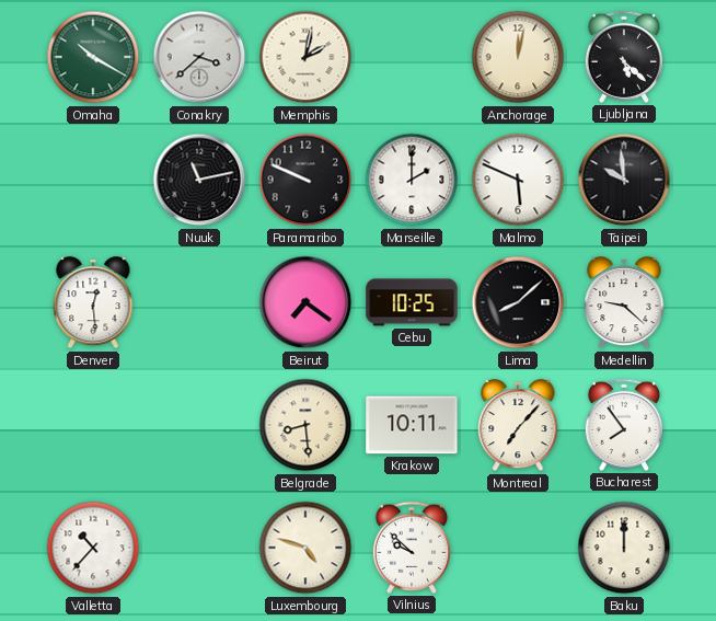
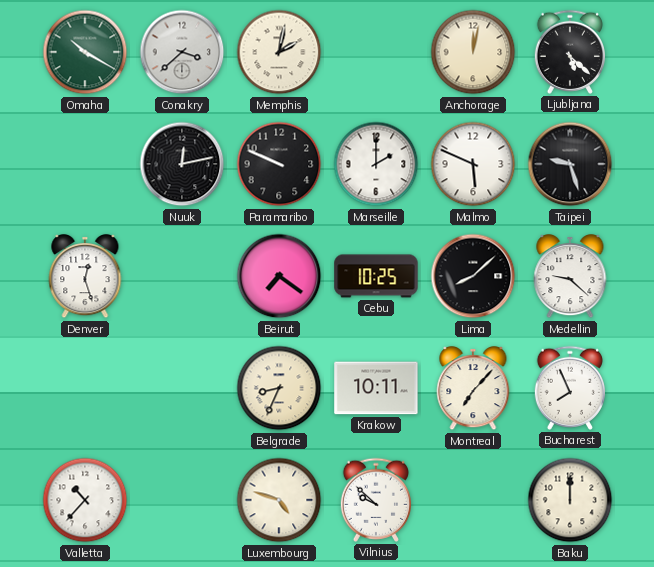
Nuuk: 11:13 -> 12:13 (182, 164)
Taipei: 9:59 -> 9:27 (570, 164)
Denver: 12:29 -> 12:27 (85, 276)
Belgrade: 8:29 -> 8:34 (279, 388)
Bucharest: 7:54 -> 7:56 (569, 388)
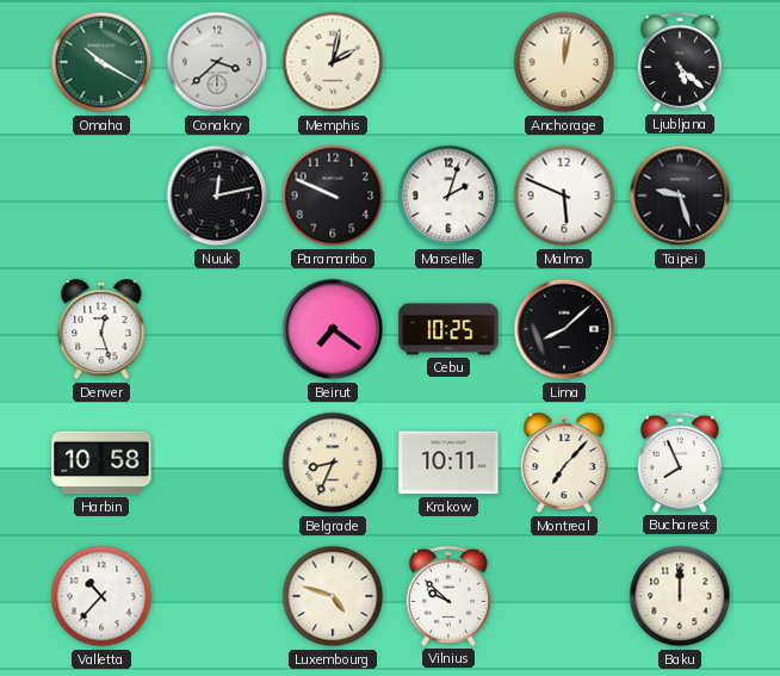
Marseille: 2:00 -> 2:03 (448, 196)
Medellin: 9:22 -> none (570, 276)
Harbin: none -> 10:58 (101, 463)
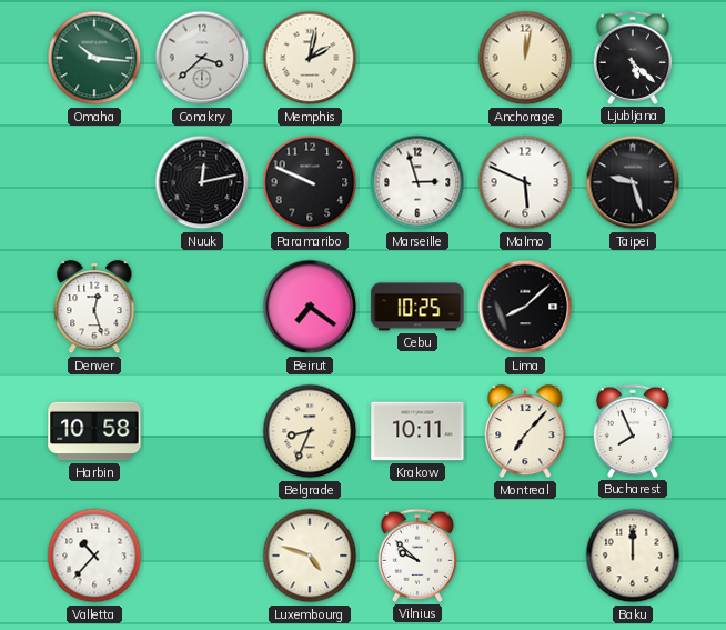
Omaha: 10:20 -> 10:16 (94, 58)
Marseille: 2:03 -> 2:57 (417, 182)
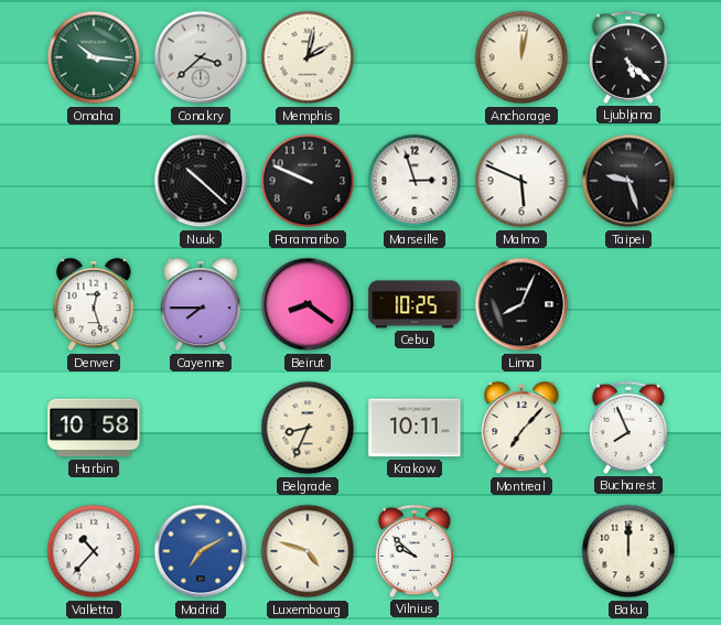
Nuuk: 12:13 -> 10:22 (201, 181)
Cayenne: none -> 7:45 (201, 304)
Beirut: 7:21 -> 8:21 (308, 304)
Lima: 8:08 -> 8:04 (521, 304)
Madrid: none -> 7:10 (201, 551)
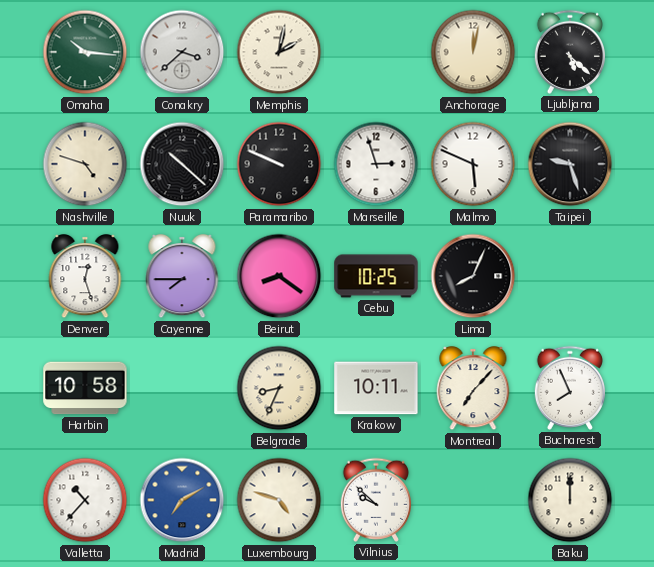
Nashville: none -> 4:48 (85, 164)
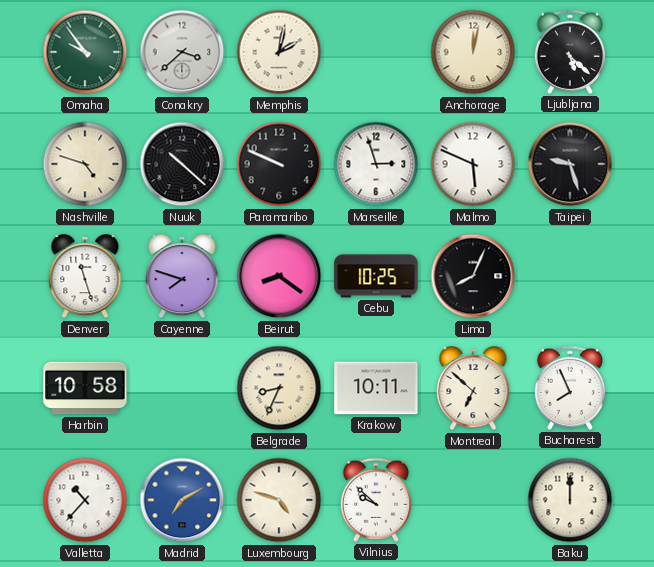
Omaha: 10:16 -> 9:54 (85, 52)
Denver: 12:27 -> 11:27 (85, 276)
Cayenne: 7:45 -> 7:48 (182, 276)
Montreal: 7:07 -> 6:52 (473, 388)
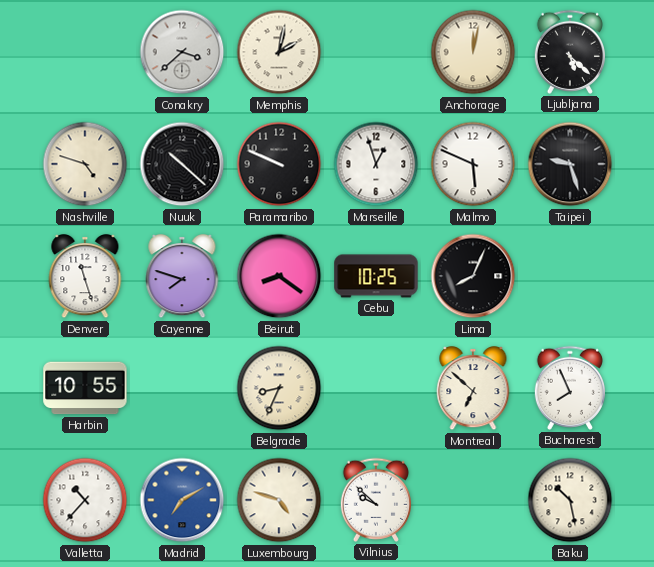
Omaha: 9:54 -> none (85, 52)
Marseille: 2:57 -> 12:57 (376, 164)
Harbin: 10:58 -> 10:55 (85, 388)
Krakow: 10:11 -> none (376, 388)
Baku: 12:00 -> 10:28 (570, 500)
